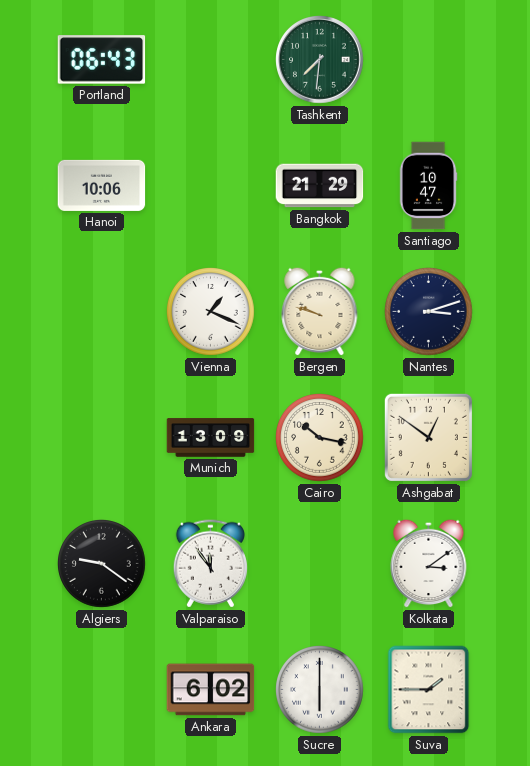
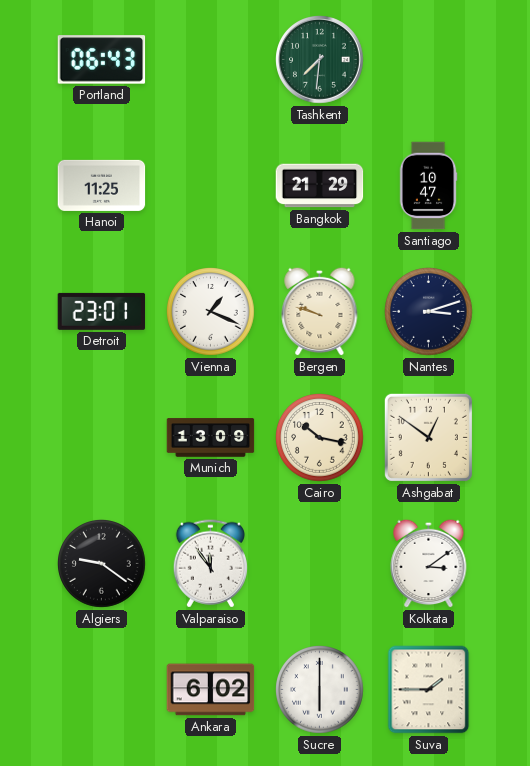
Hanoi: 10:06 -> 11:25 (102, 185)
Detroit: none -> 23:01 (102, 311)
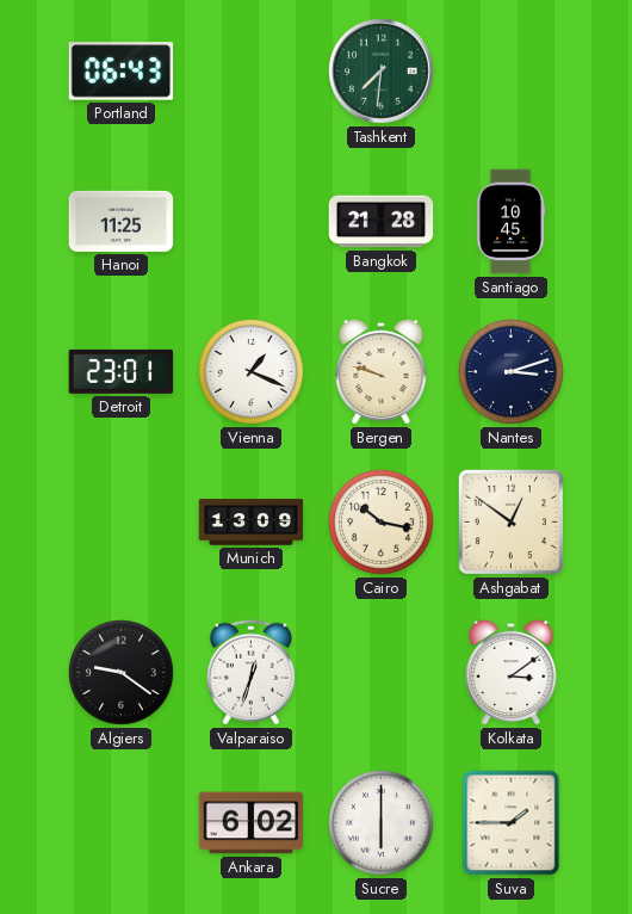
Bangkok: 21:29 -> 21:28 (382, 222)
Santiago: 10:47 -> 10:45 (510, 222)
Valparaiso: 11:54 -> 12:33 (250, 673)
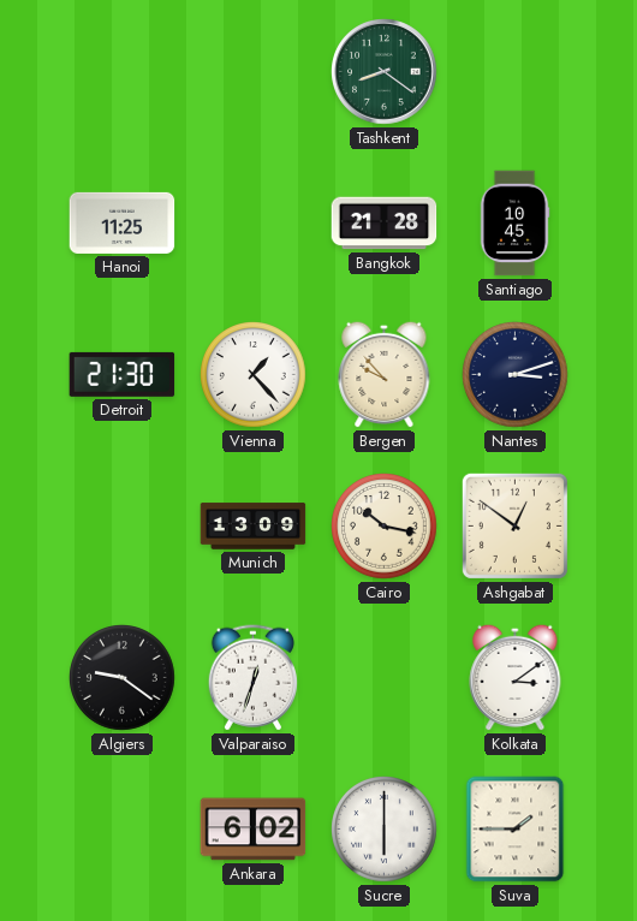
Portland: 06:43 -> none (122, 72)
Tashkent: 7:31 -> 8:21 (385, 72)
Detroit: 23:01 -> 21:30 (123, 374)
Vienna: 1:19 -> 1:23 (254, 375)
Bergen: 9:48 -> 9:53 (385, 374)
